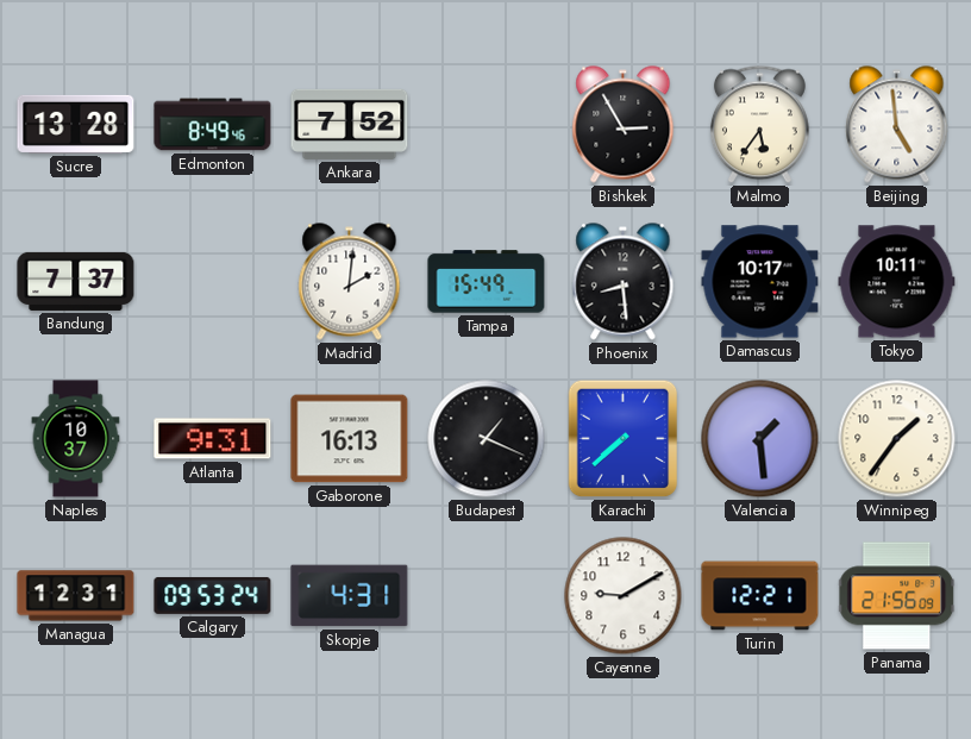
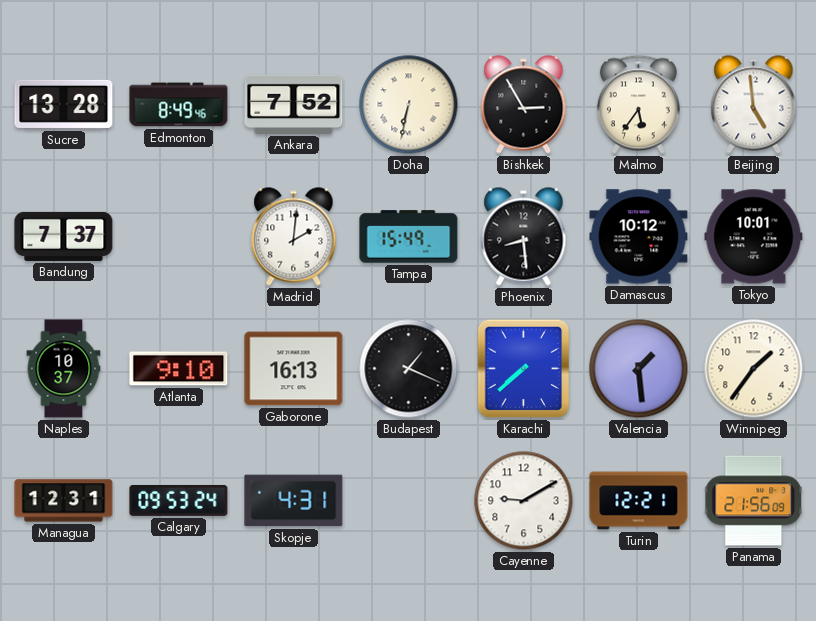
Doha: none -> 6:32 (409, 105)
Damascus: 10:17 -> 10:12 (639, 237)
Tokyo: 10:11 -> 10:01 (754, 237)
Atlanta: 9:31 -> 9:10 (179, 369)
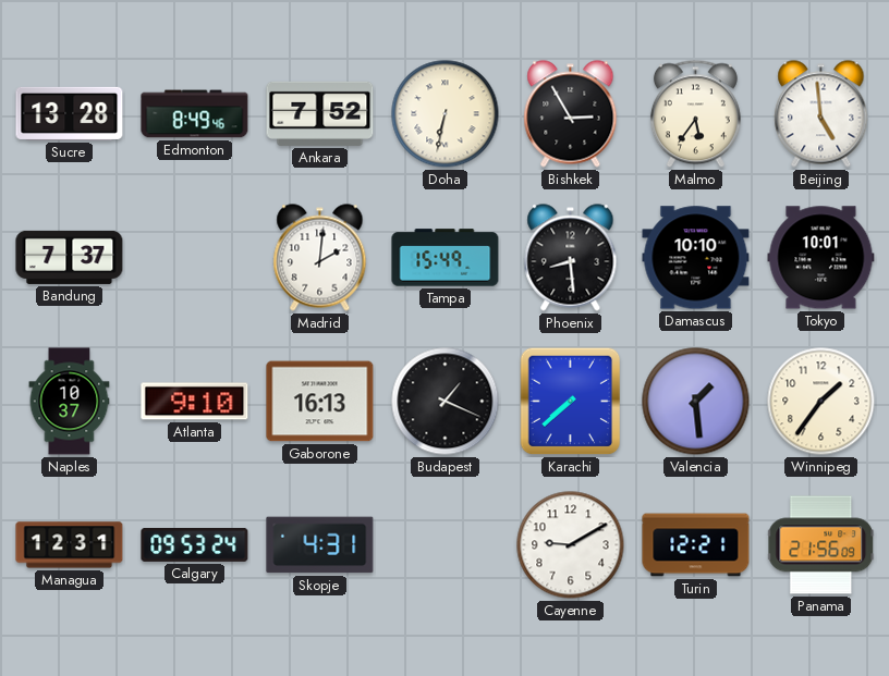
Damascus: 10:12 -> 10:10 (696, 258)
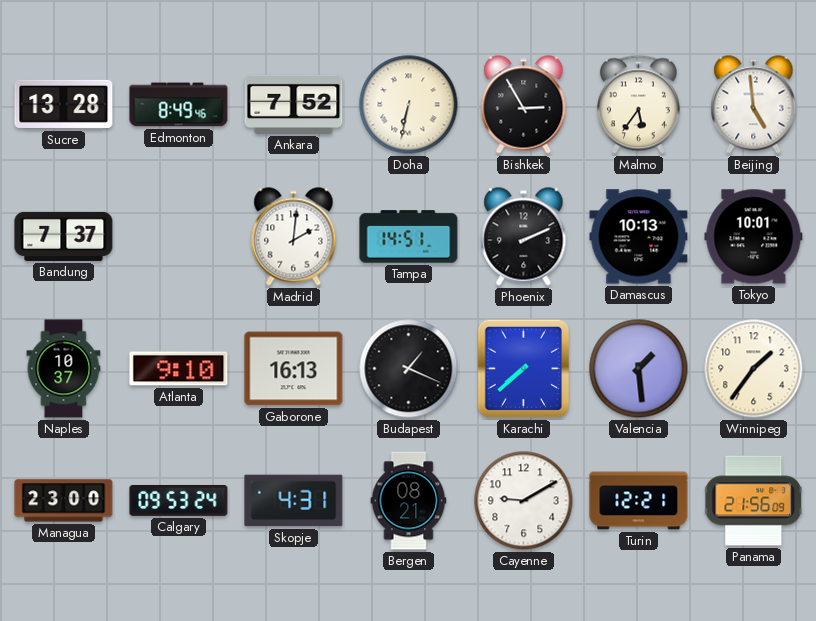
Tampa: 15:49 -> 14:51 (409, 237)
Phoenix: 8:29 -> 2:11 (524, 237)
Damascus: 10:10 -> 10:13 (639, 237)
Managua: 12:31 -> 23:00 (64, 501)
Bergen: none -> 08:21 (409, 501)
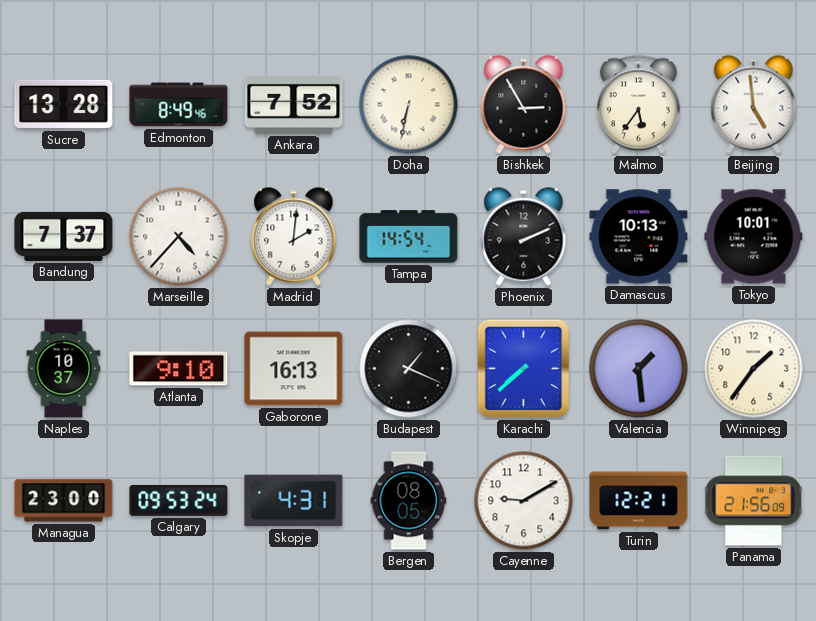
Marseille: none -> 4:37 (179, 237)
Tampa: 14:51 -> 14:54 (409, 237)
Bergen: 08:21 -> 08:05 (409, 501)
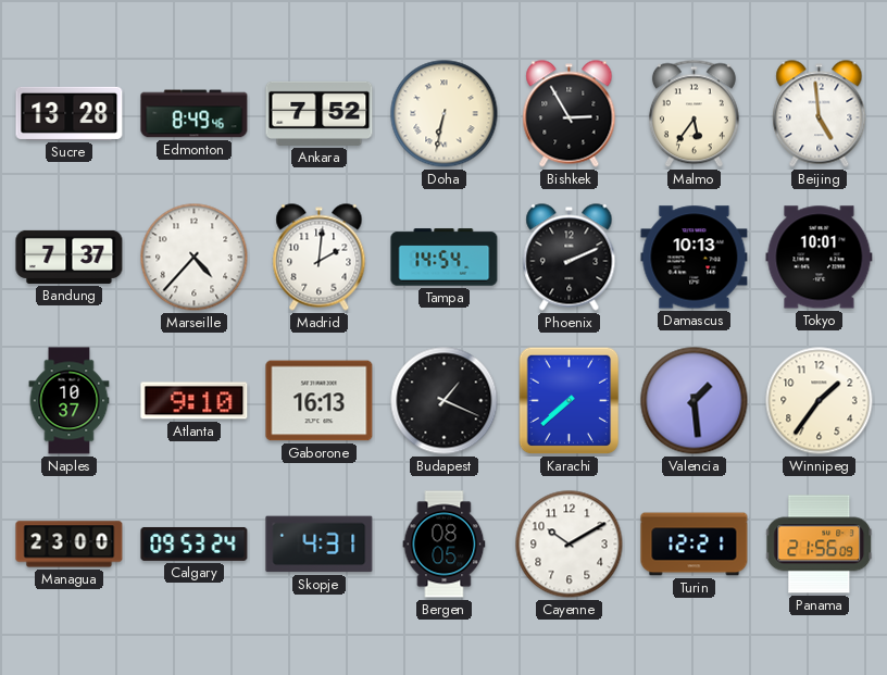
Cayenne: 9:10 -> 10:10 (570, 545)
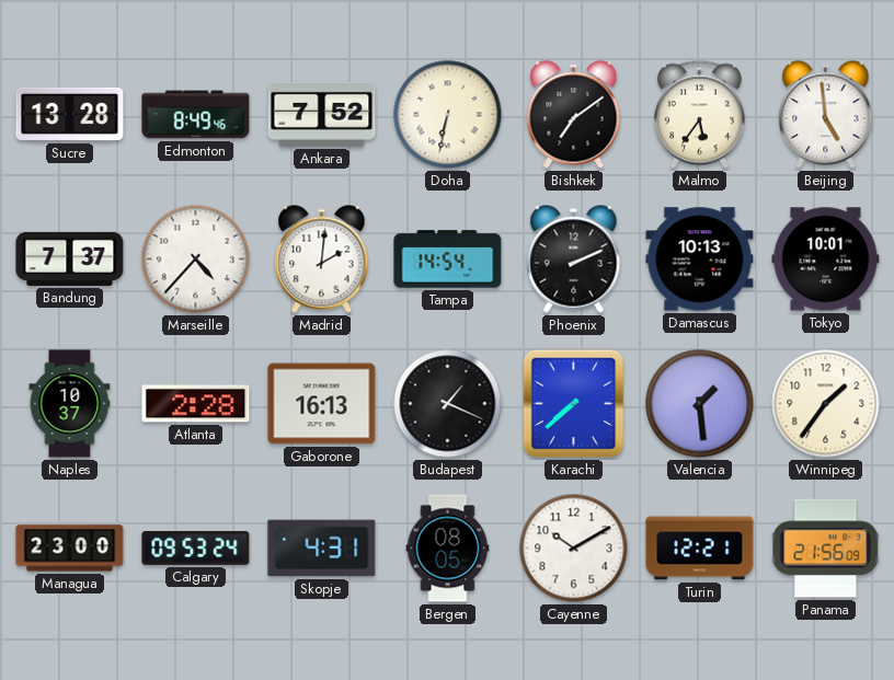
Bishkek: 2:55 -> 7:09 (574, 115)
Atlanta: 9:10 -> 2:28 (196, 404)
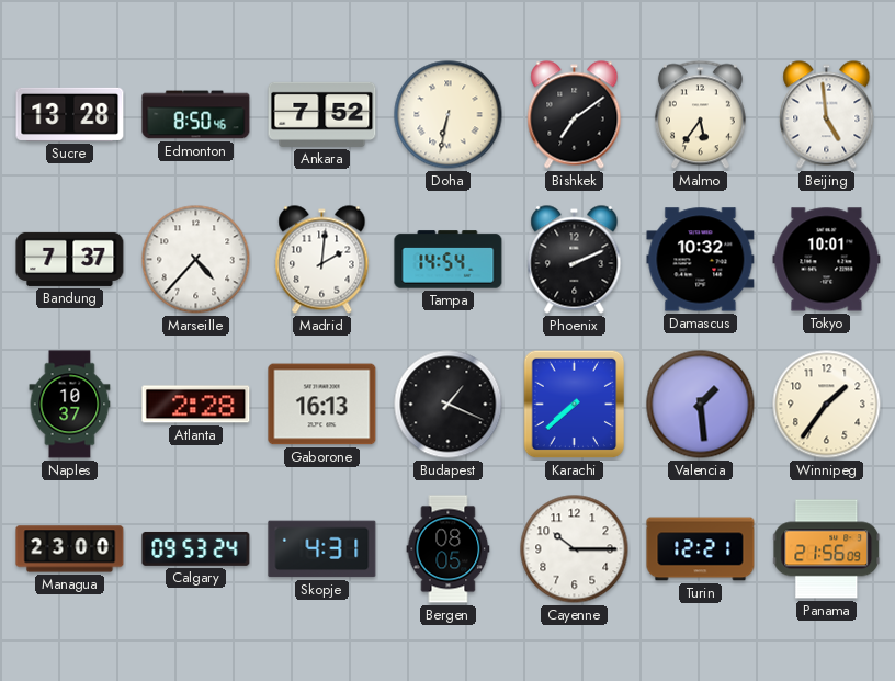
Edmonton: 8:49 -> 8:50 (196, 115)
Damascus: 10:13 -> 10:32 (701, 260)
Cayenne: 10:10 -> 10:15 (575, 549)
